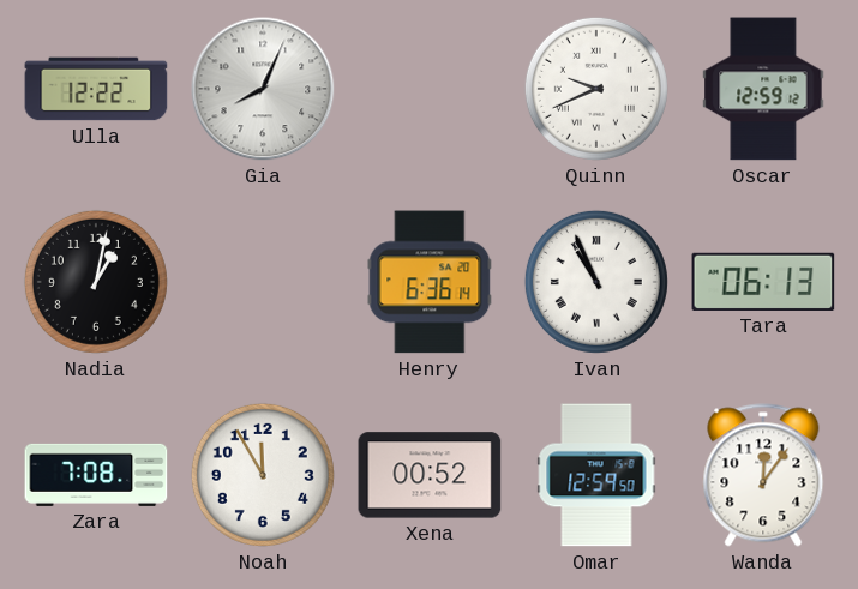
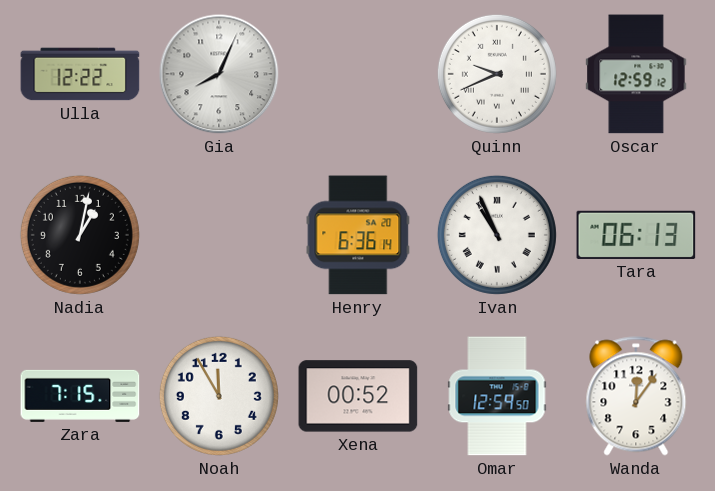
Zara: 7:08 -> 7:15 (80, 396)
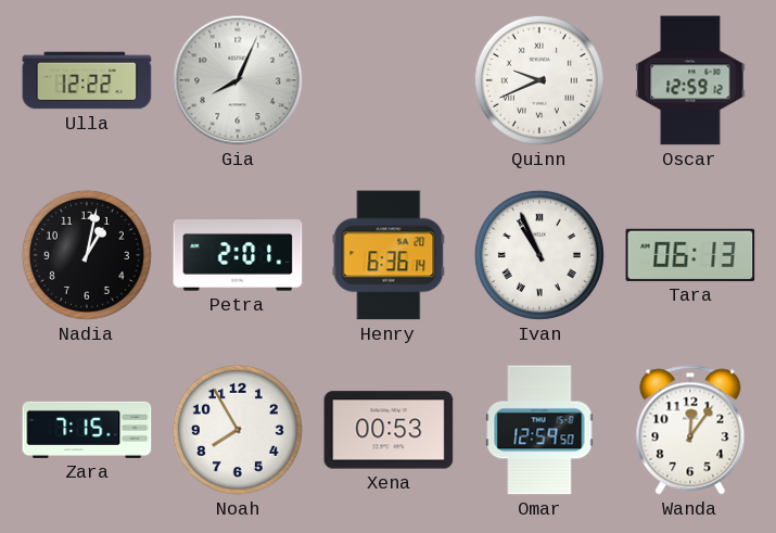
Petra: none -> 2:01 (238, 256)
Noah: 11:55 -> 7:55 (238, 430)
Xena: 00:52 -> 00:53 (389, 430)
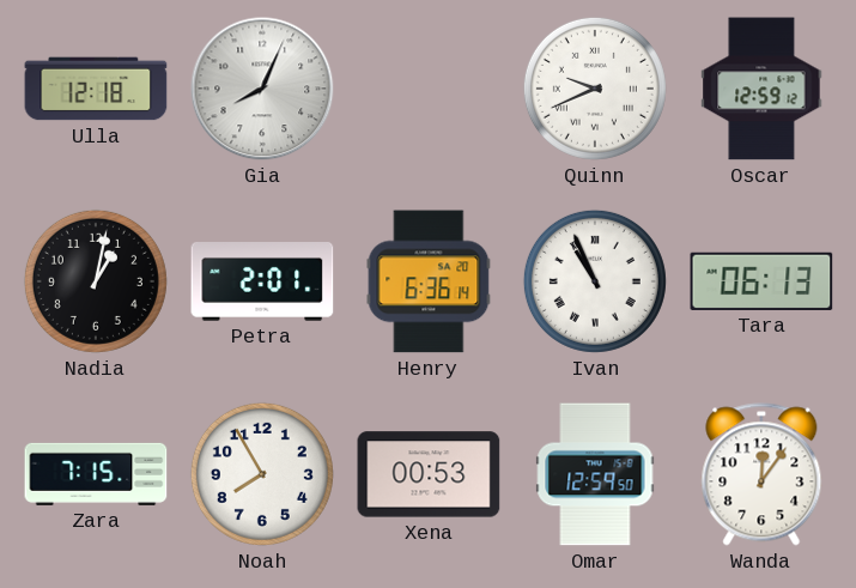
Ulla: 12:22 -> 12:18 (96, 89)
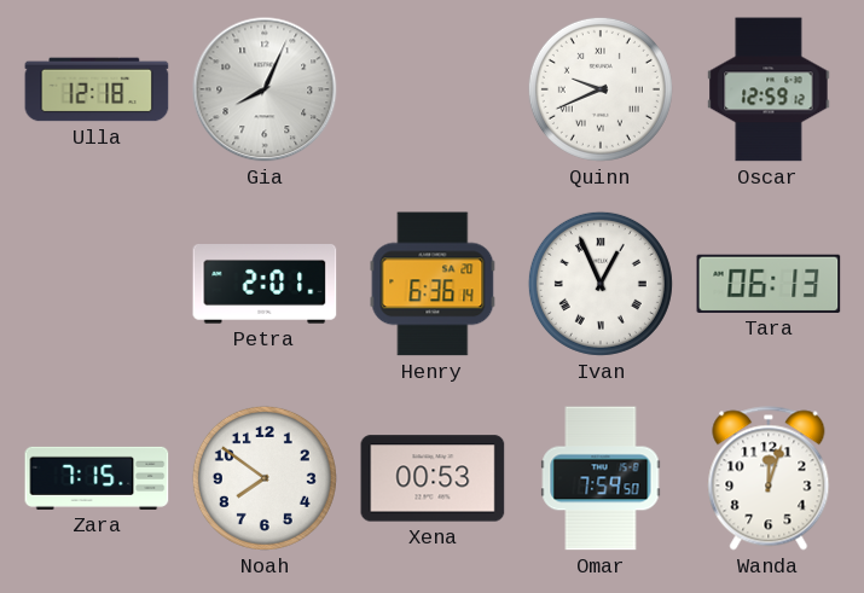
Nadia: 1:02 -> none (96, 281)
Ivan: 10:56 -> 12:56 (601, 284)
Noah: 7:55 -> 7:51 (265, 478)
Omar: 12:59 -> 7:59 (601, 478)
Wanda: 12:06 -> 12:03 (769, 478)
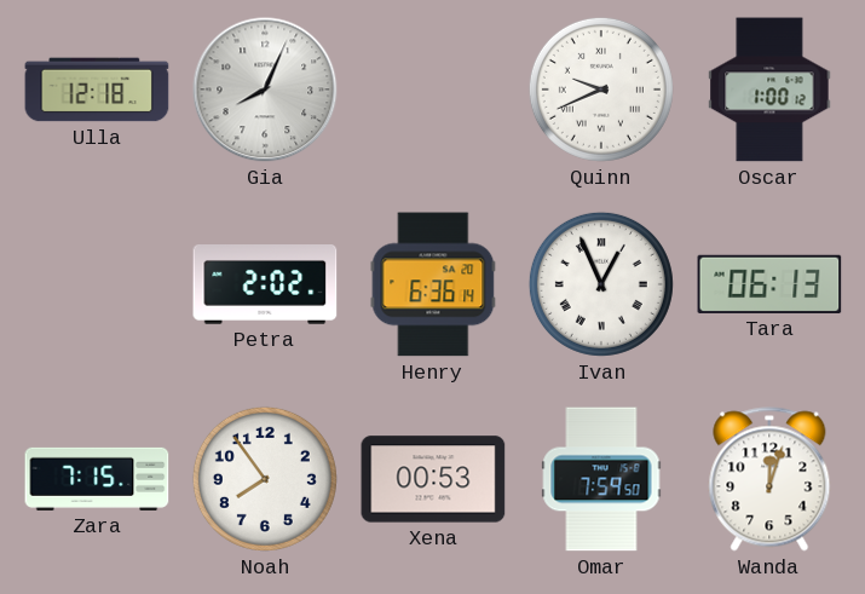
Oscar: 12:59 -> 1:00 (769, 90)
Petra: 2:01 -> 2:02 (265, 286)
Noah: 7:51 -> 7:54 (265, 479)
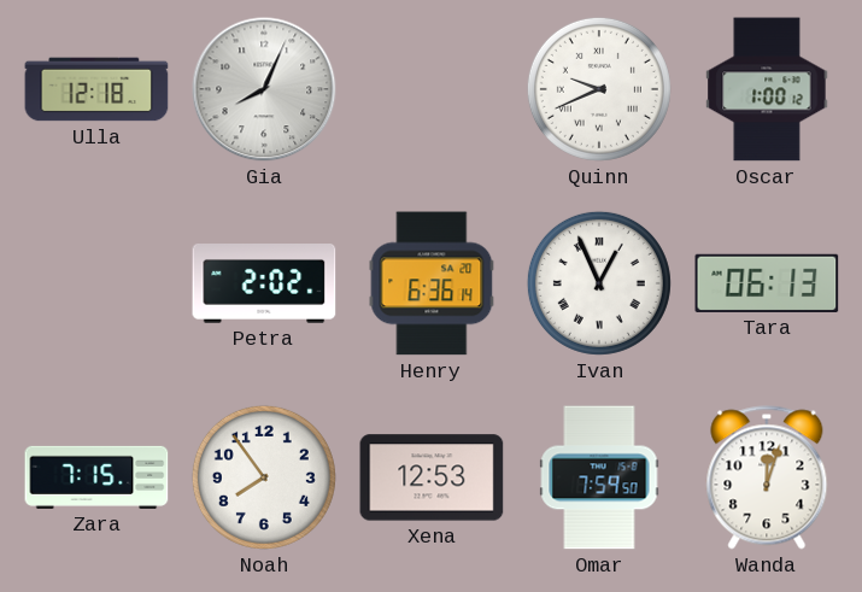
Xena: 00:53 -> 12:53 (432, 477)
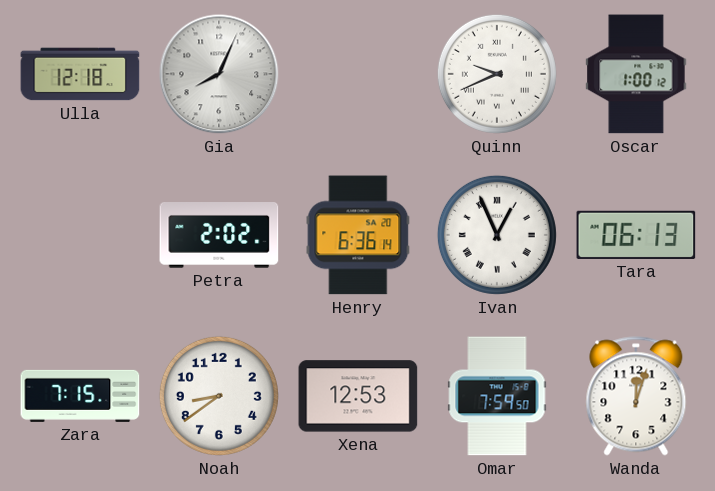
Noah: 7:54 -> 8:39 (219, 396)
